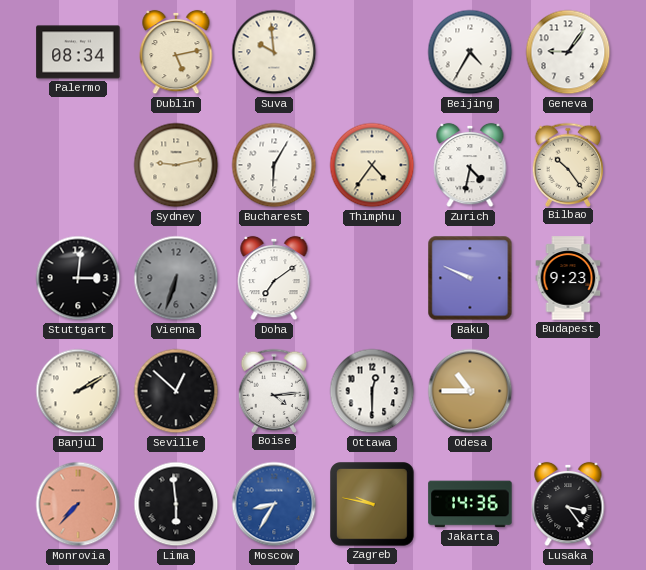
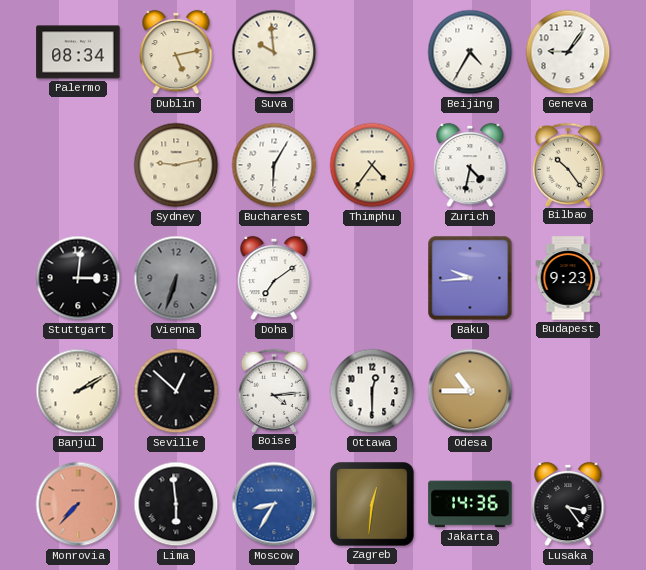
Baku: 9:49 -> 9:44 (470, 278)
Zagreb: 9:47 -> 12:31 (373, 505)
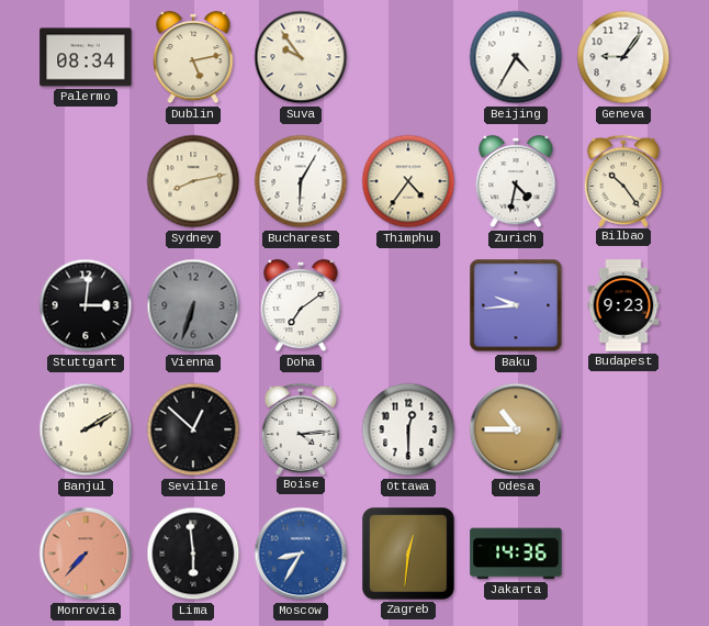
Suva: 9:59 -> 9:54 (301, 57)
Sydney: 9:13 -> 8:13 (193, 181)
Lusaka: 3:24 -> none (568, 504)
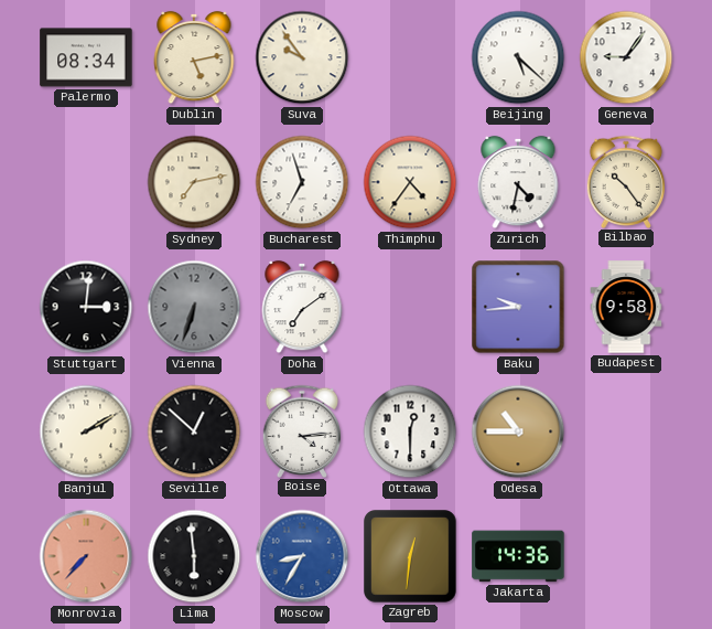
Beijing: 4:35 -> 5:22 (518, 57)
Sydney: 8:13 -> 7:13 (194, 182)
Bucharest: 6:05 -> 6:57 (302, 182)
Budapest: 9:23 -> 9:58 (626, 307)
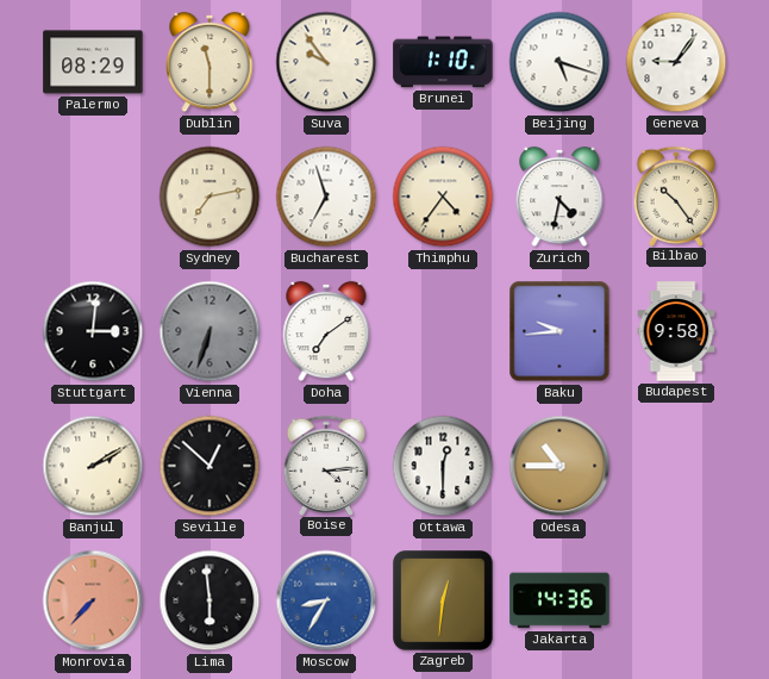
Palermo: 08:34 -> 08:29 (93, 62)
Dublin: 5:13 -> 11:30 (210, 62)
Brunei: none -> 1:10 (443, 62)
Beijing: 5:22 -> 5:18 (559, 62)
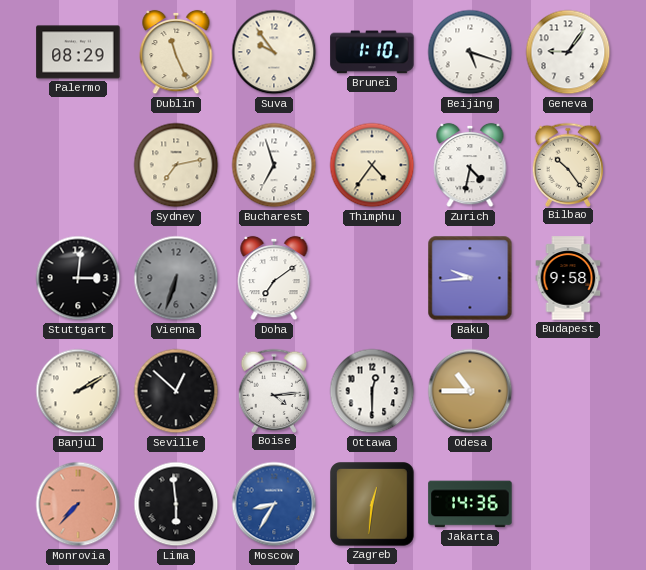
Dublin: 11:30 -> 11:26 (176, 52)
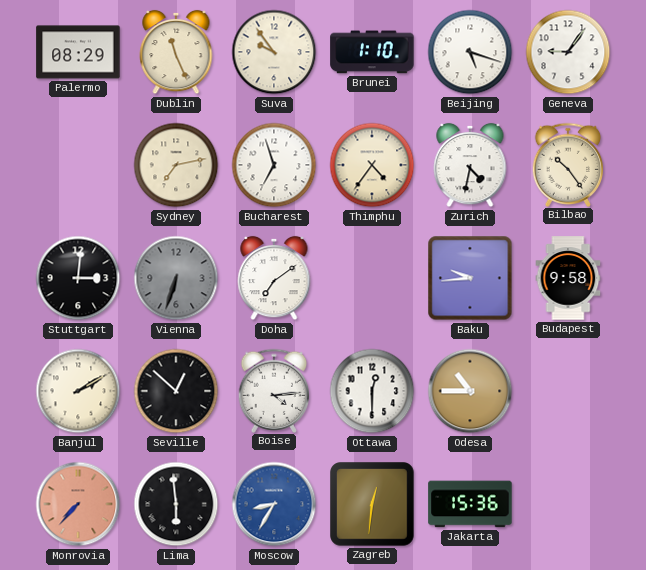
Jakarta: 14:36 -> 15:36 (470, 504)
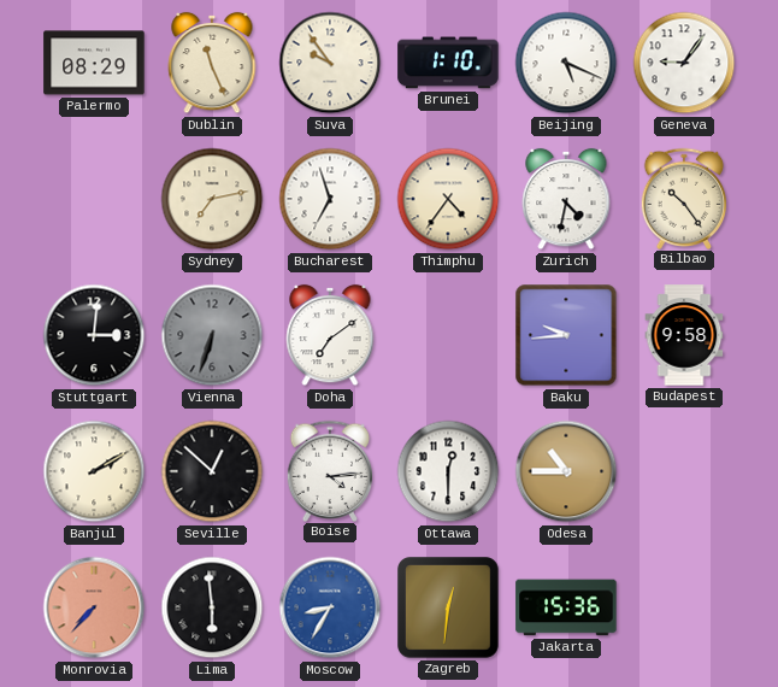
Beijing: 5:18 -> 5:19 (566, 63)
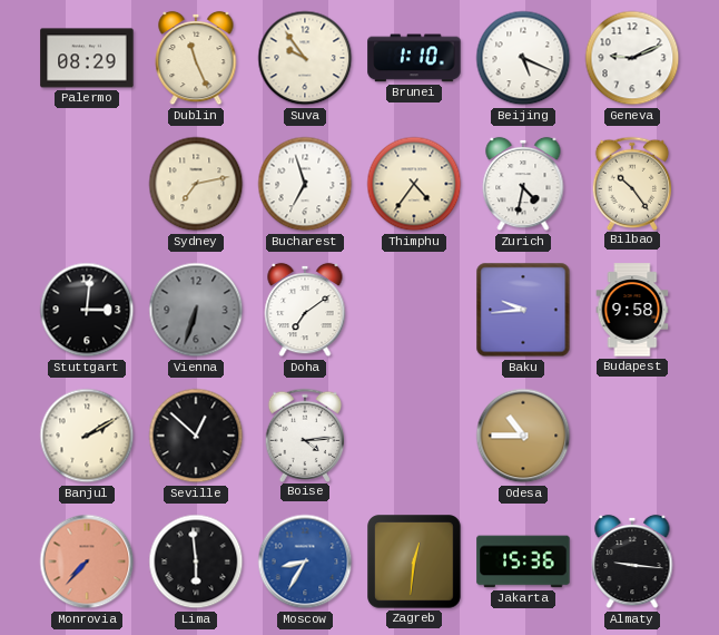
Geneva: 9:06 -> 9:11 (632, 58)
Ottawa: 12:30 -> none (448, 471)
Almaty: none -> 9:16 (632, 561)
